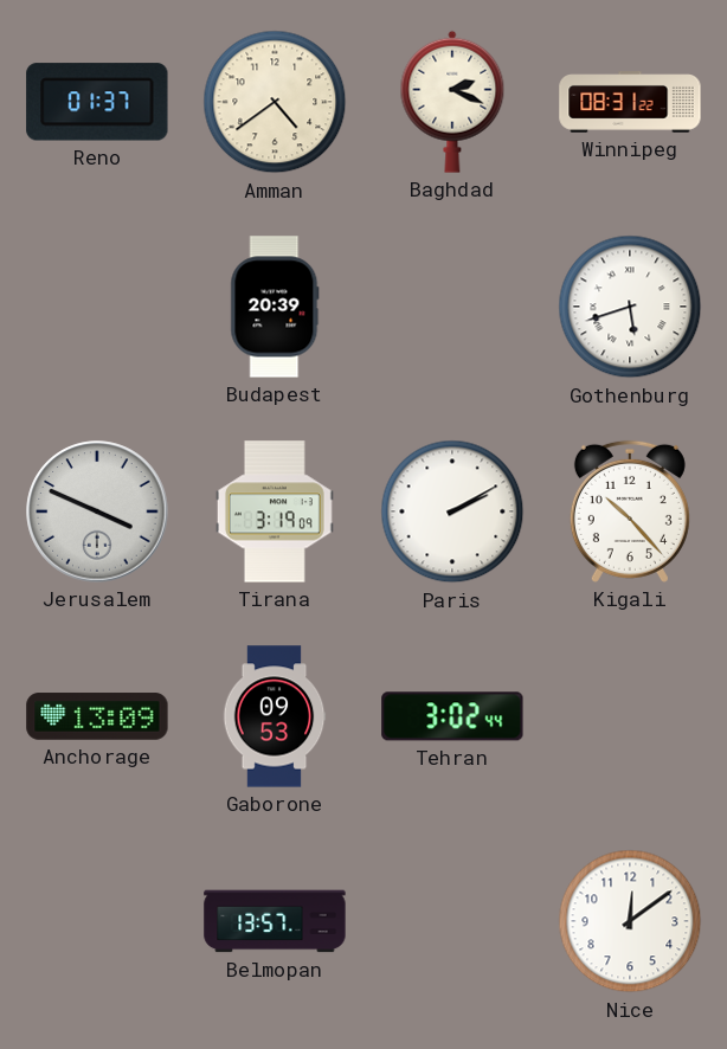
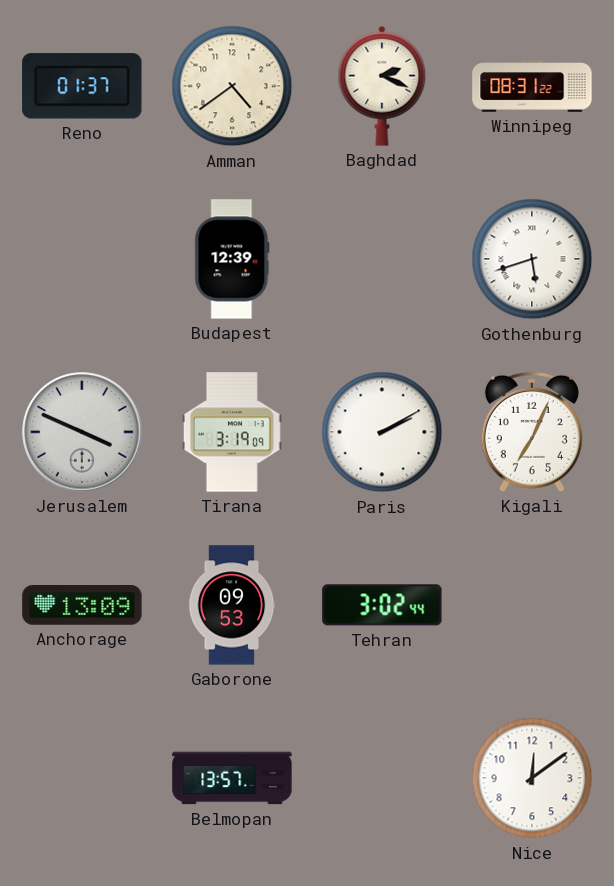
Budapest: 20:39 -> 12:39 (232, 259)
Kigali: 10:23 -> 7:04 (532, 432)
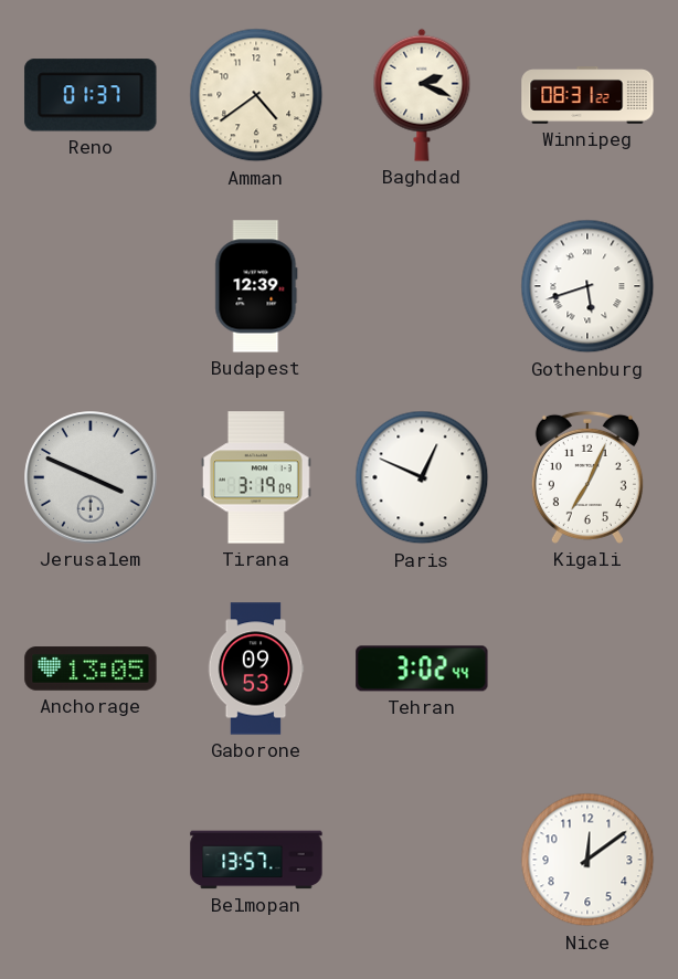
Paris: 2:10 -> 12:49 (422, 477)
Anchorage: 13:09 -> 13:05 (91, 669)
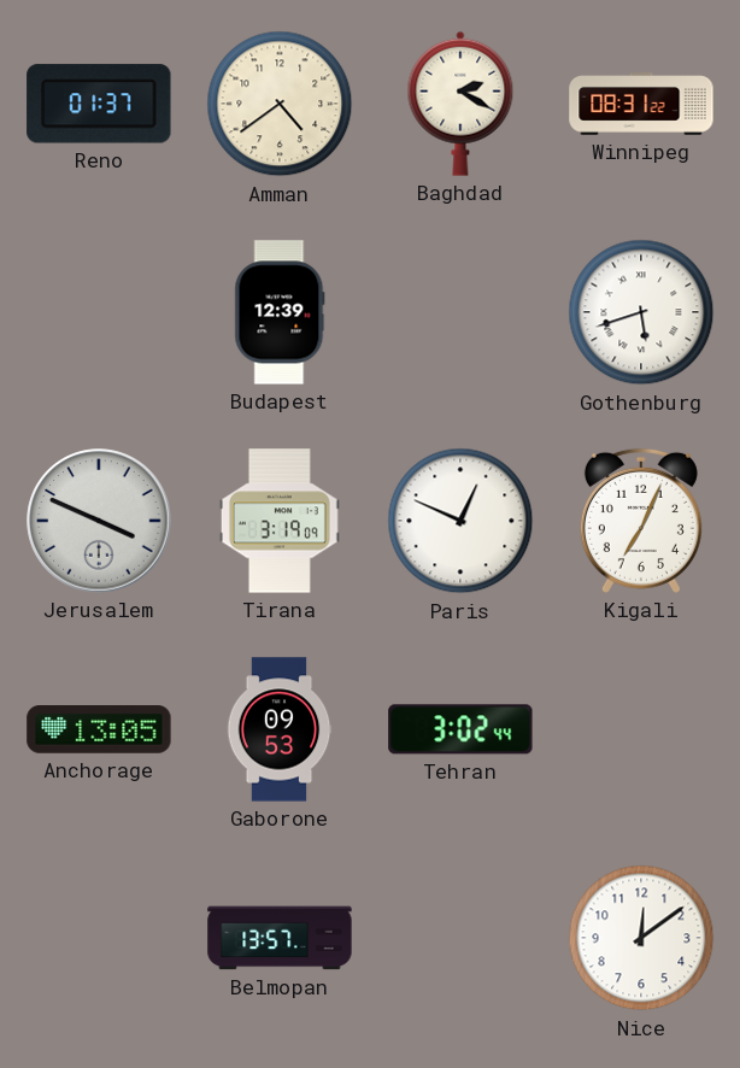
Baghdad: 2:19 -> 2:20 (460, 104)
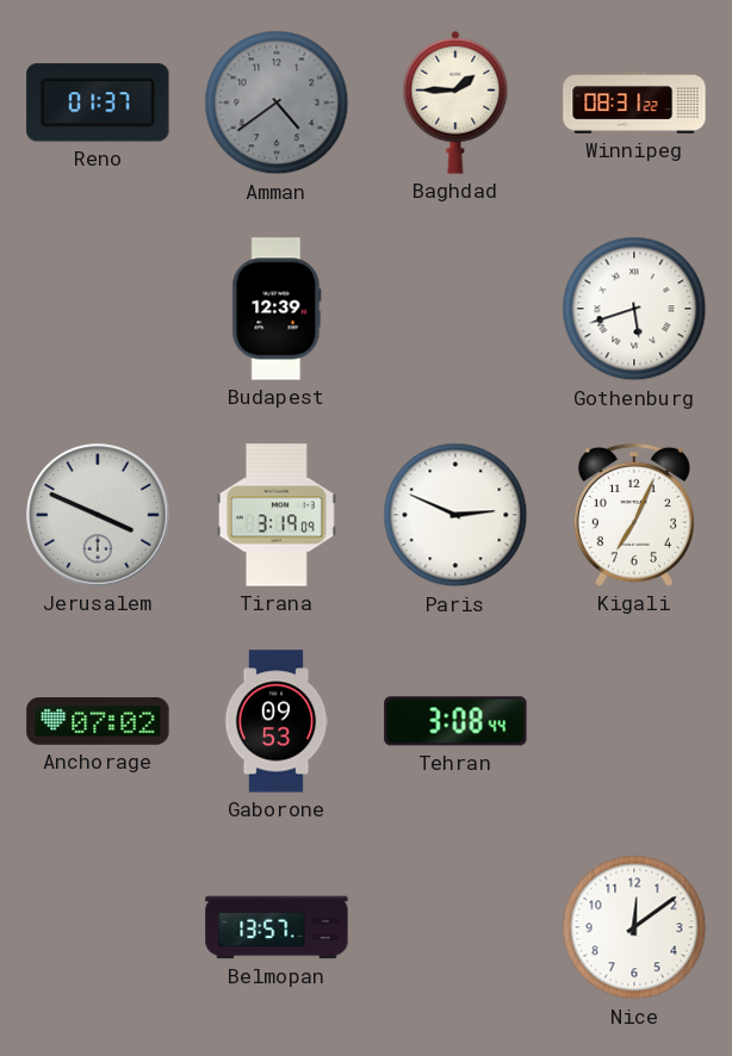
Amman dial: cream -> grey (277, 103)
Baghdad: 2:20 -> 1:45 (455, 103)
Paris: 12:49 -> 2:49 (455, 515)
Anchorage: 13:05 -> 07:02 (98, 721)
Tehran: 3:02 -> 3:08 (455, 721)
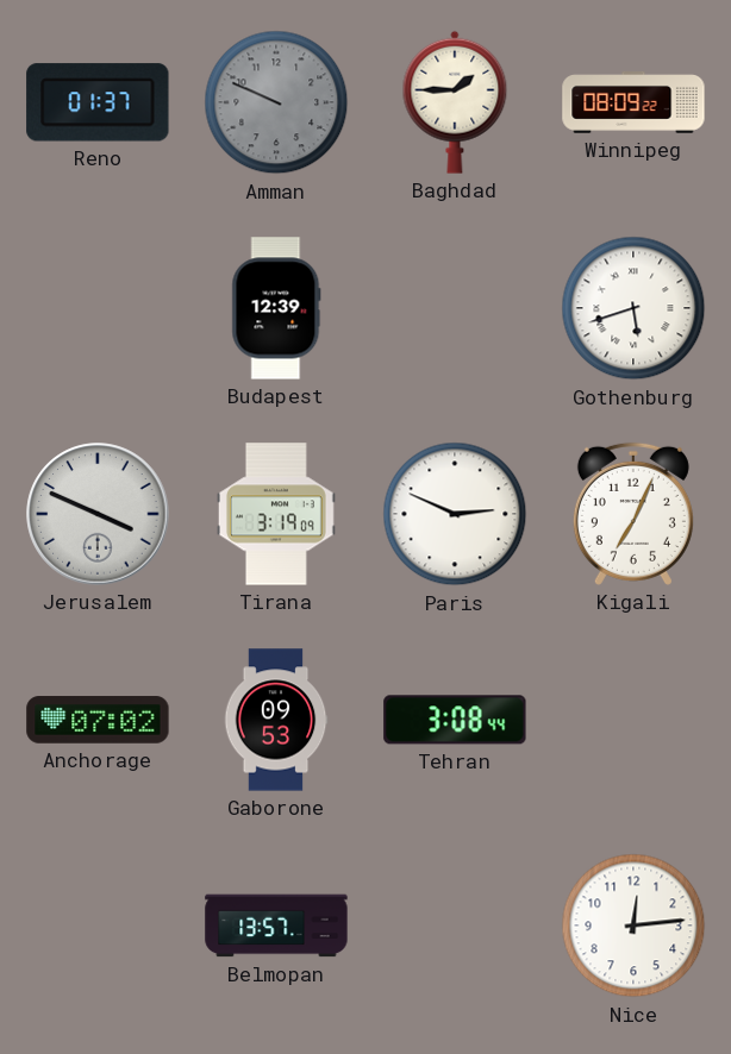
Amman: 4:39 -> 9:49 (276, 102)
Winnipeg: 08:31 -> 08:09 (633, 103)
Nice: 12:09 -> 12:14 (633, 926)
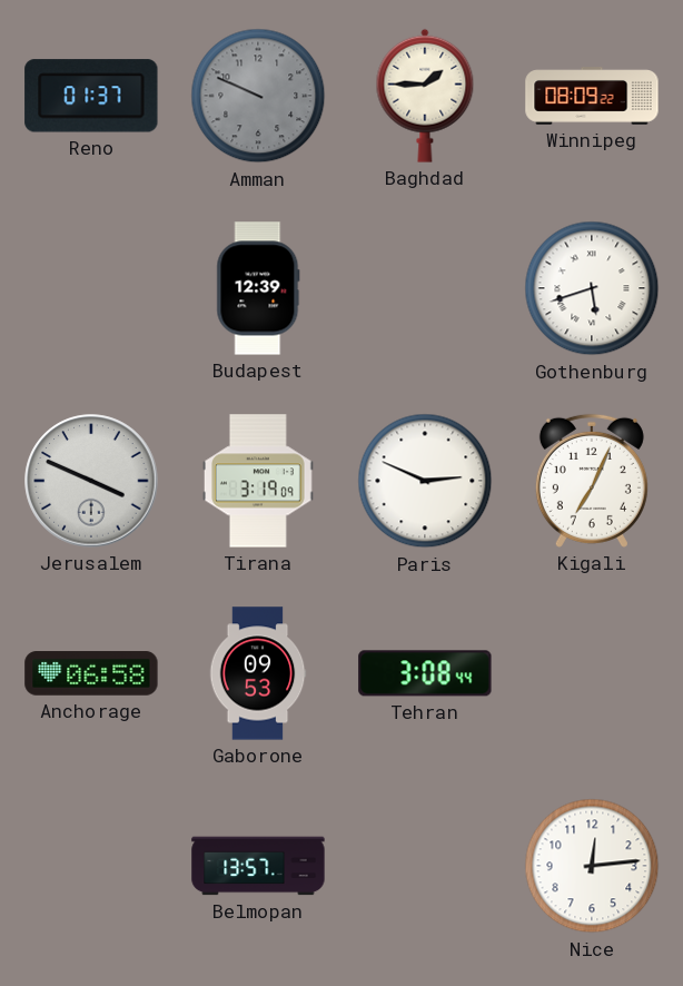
Anchorage: 07:02 -> 06:58 (91, 673)
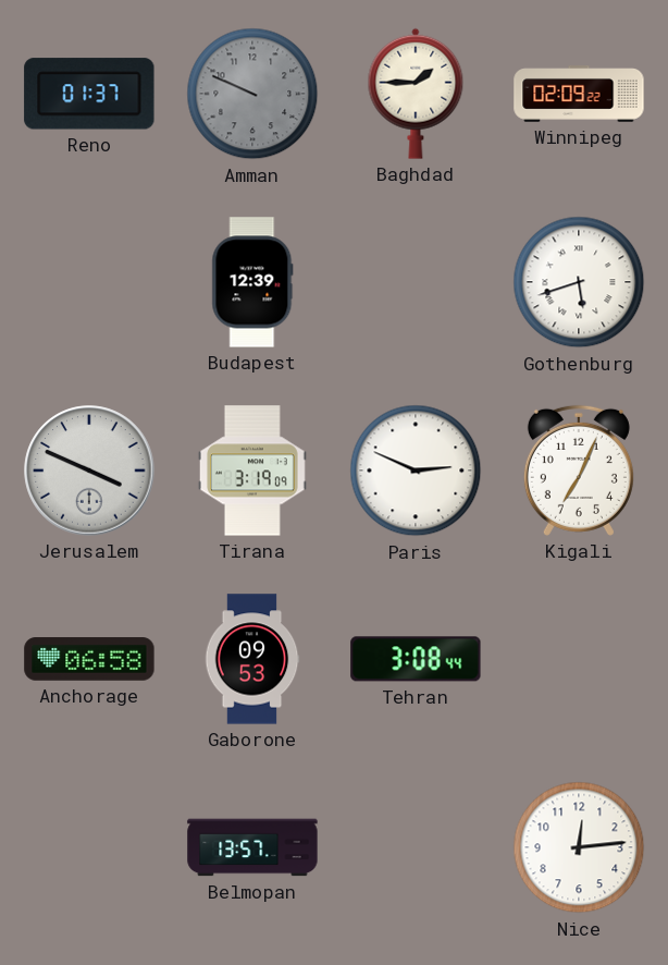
Winnipeg: 08:09 -> 02:09 (579, 95)
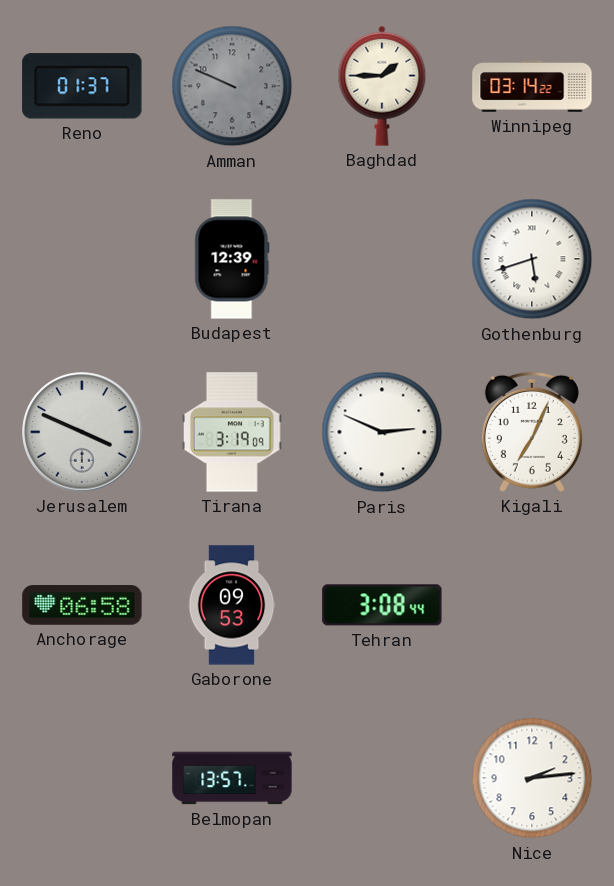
Winnipeg: 02:09 -> 03:14 (532, 87)
Nice: 12:14 -> 2:14 (532, 778)
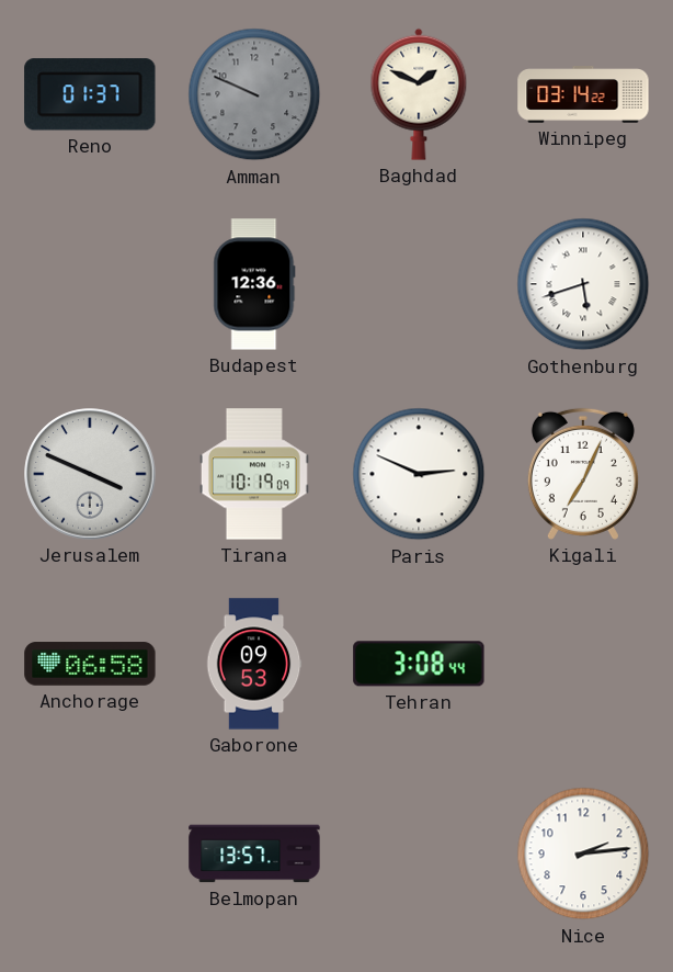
Baghdad: 1:45 -> 1:49 (419, 94)
Budapest: 12:39 -> 12:36 (254, 284)
Tirana: 3:19 -> 10:19 (254, 474)
